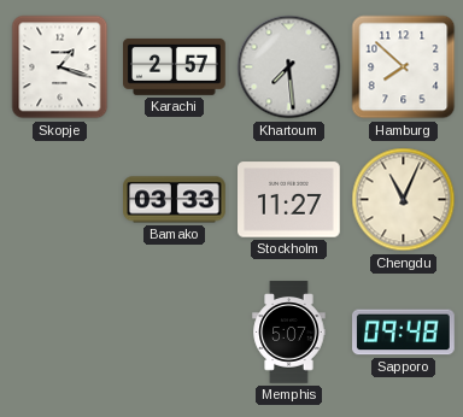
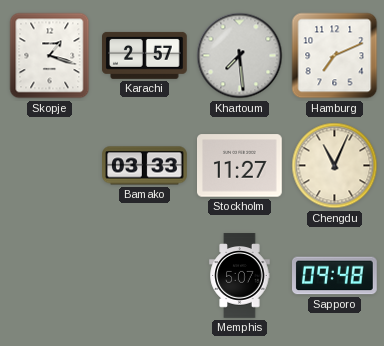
Hamburg: 7:52 -> 7:11 (335, 56)
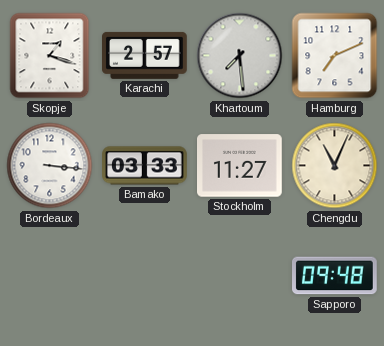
Bordeaux: none -> 3:16 (50, 166)
Memphis: 5:07 -> none (240, 276)
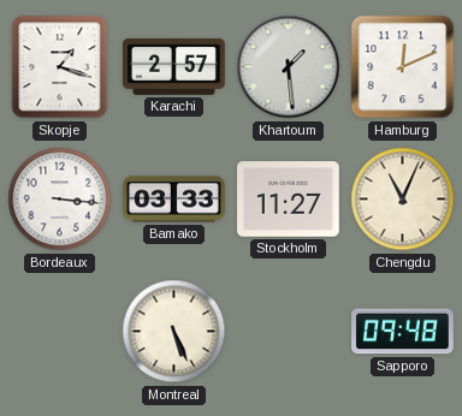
Khartoum: 7:29 -> 1:29 (289, 67)
Hamburg: 7:11 -> 12:11 (403, 67)
Montreal: none -> 5:26 (174, 332)
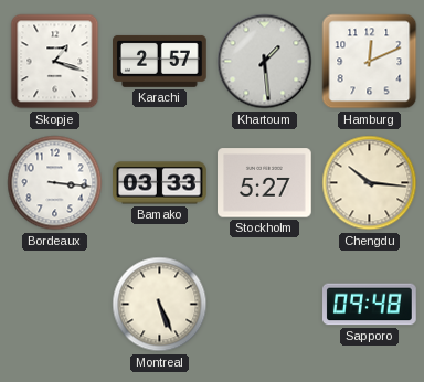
Stockholm: 11:27 -> 5:27 (265, 183)
Chengdu: 11:04 -> 10:16 (370, 183)
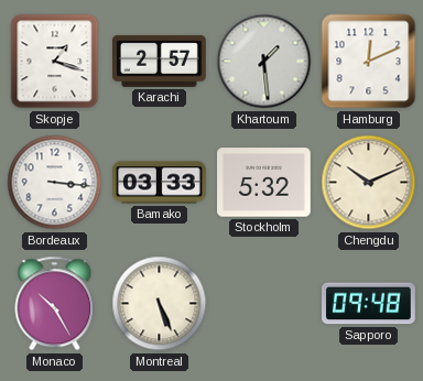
Stockholm: 5:27 -> 5:32 (264, 183)
Chengdu: 10:16 -> 10:11 (369, 183)
Monaco: none -> 10:25 (55, 304)
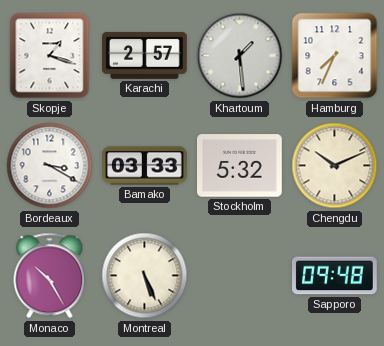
Hamburg: 12:11 -> 7:34 (335, 56)
Bordeaux: 3:16 -> 3:20 (50, 166)
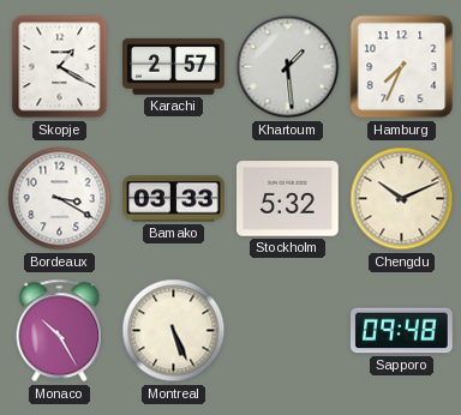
Skopje: 1:18 -> 1:20 (60, 67)
